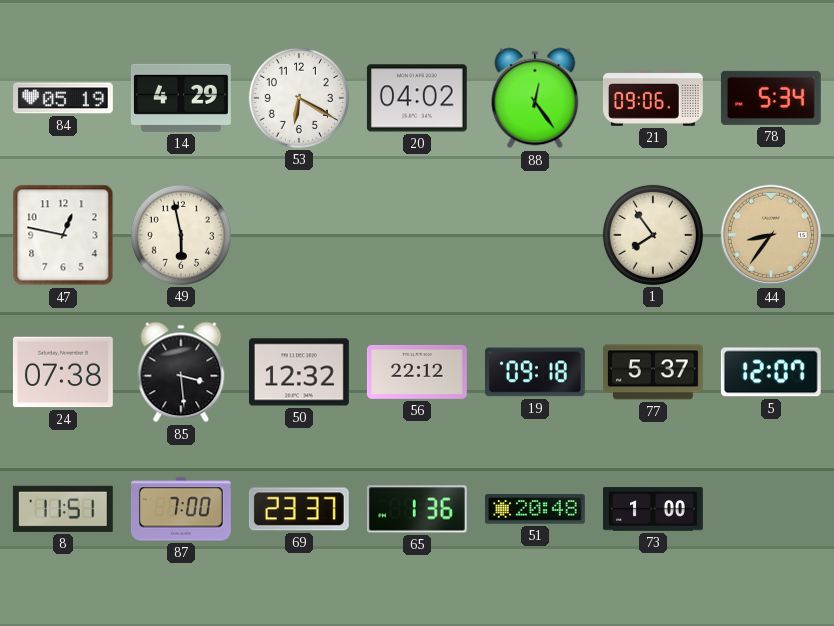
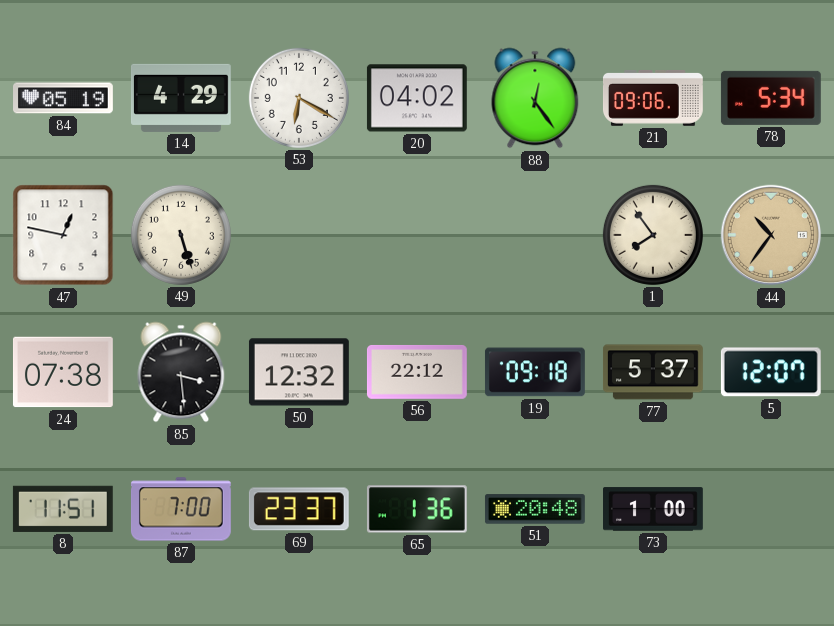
49: 5:58 -> 5:27 (181, 235)
44: 8:36 -> 10:36 (771, 235)
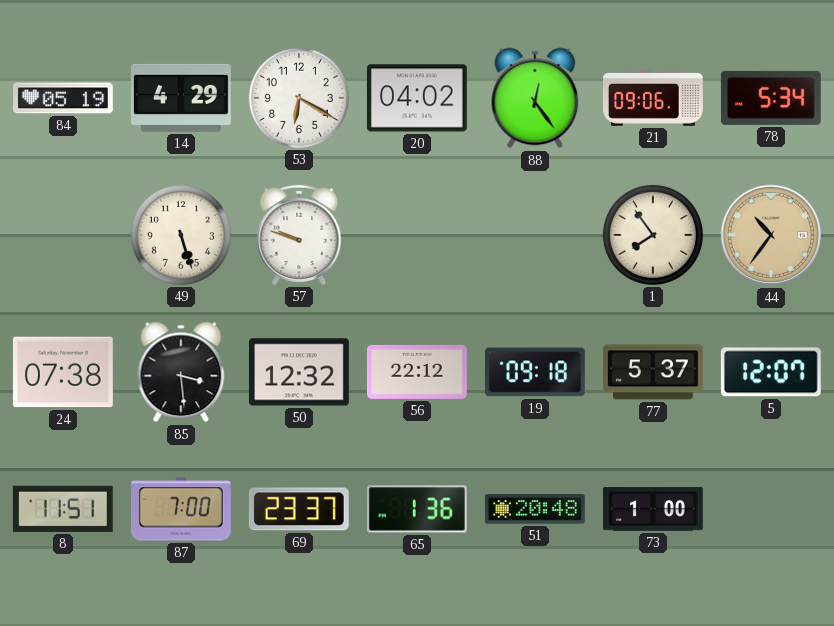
47: 12:47 -> none (63, 235)
57: none -> 9:48 (299, 235)
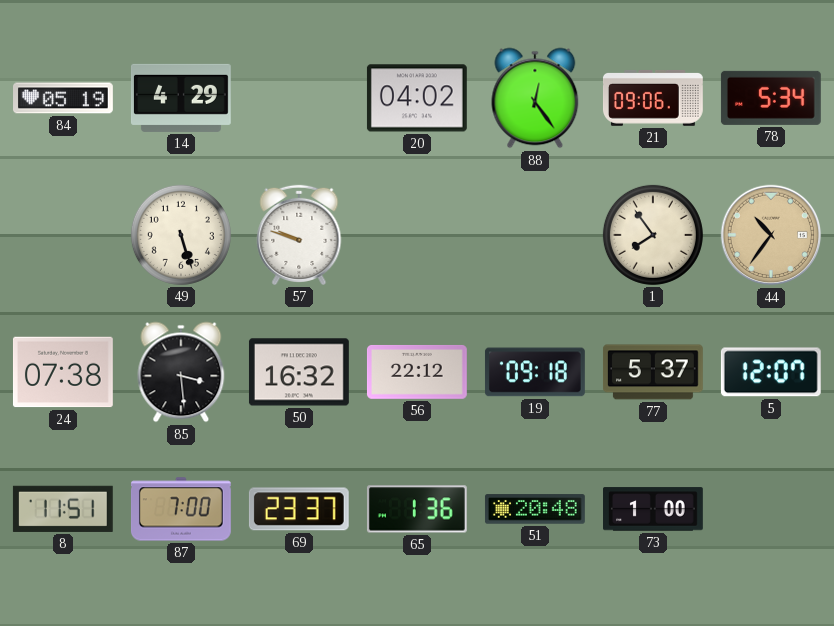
53: 6:20 -> none (299, 98)
50: 12:32 -> 16:32 (299, 372)
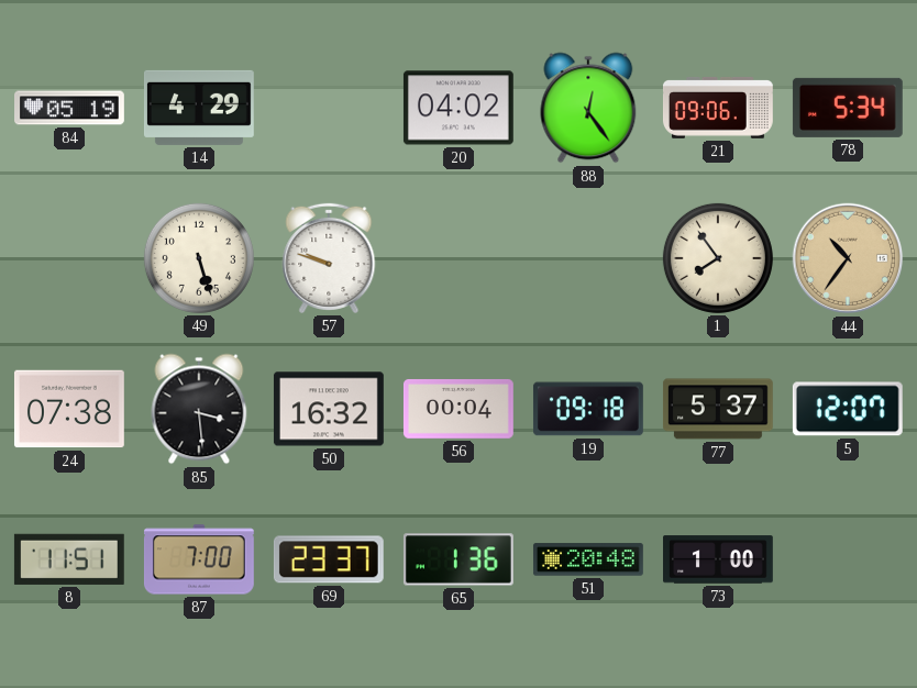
56: 22:12 -> 00:04 (458, 409)
